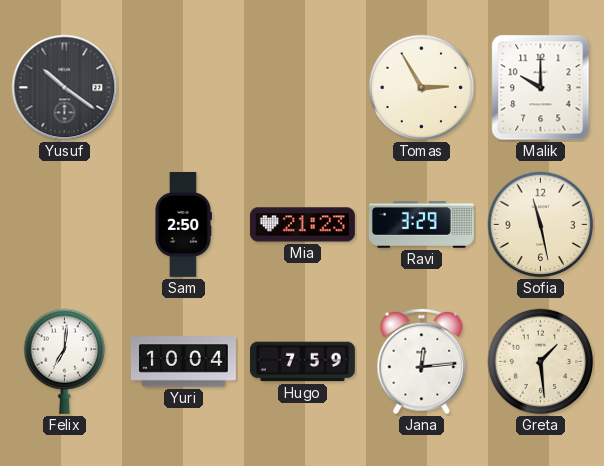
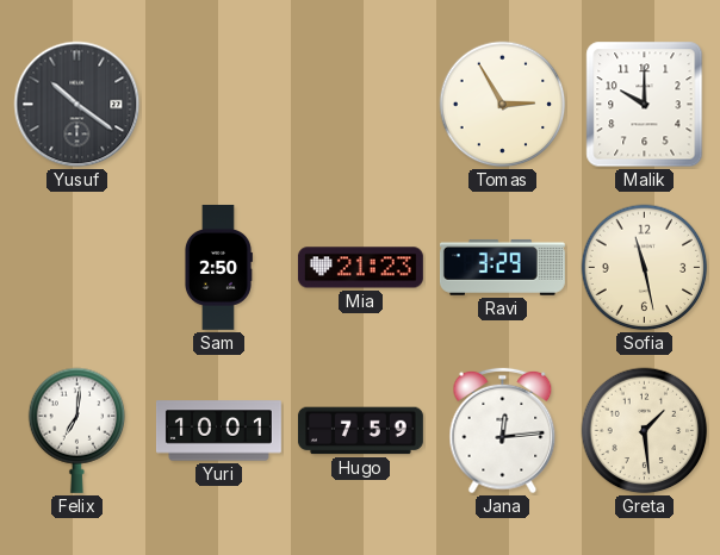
Yuri: 10:04 -> 10:01 (218, 431)
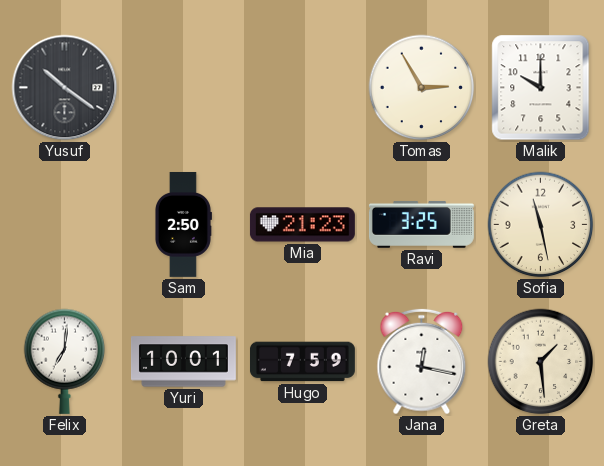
Ravi: 3:29 -> 3:25 (421, 224)
Jana: 12:14 -> 12:17 (422, 362)
